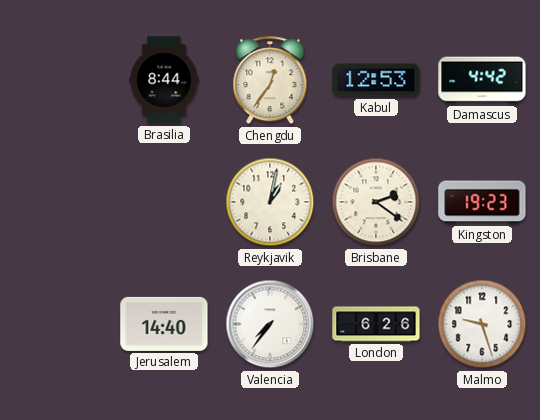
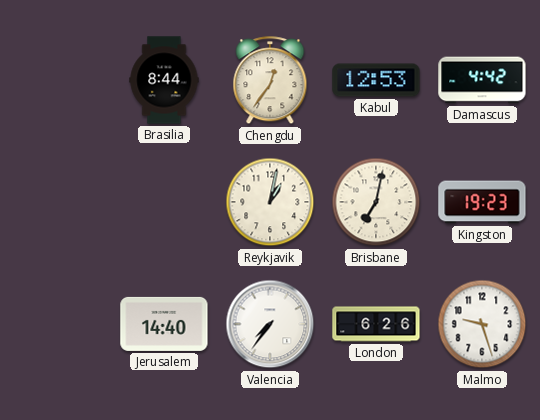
Brisbane: 2:21 -> 7:02 (376, 202)
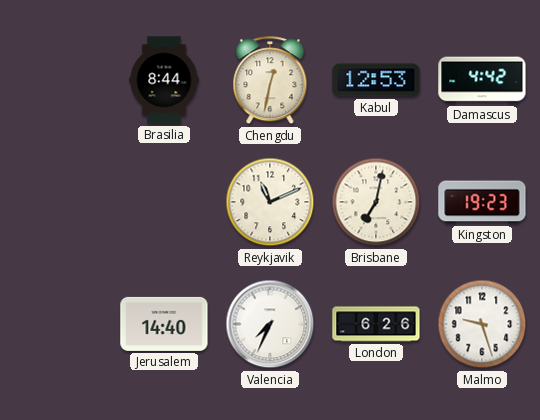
Chengdu: 12:36 -> 12:32 (270, 81)
Reykjavik: 1:02 -> 11:11 (270, 202)
Valencia: 7:36 -> 7:34 (270, 324)
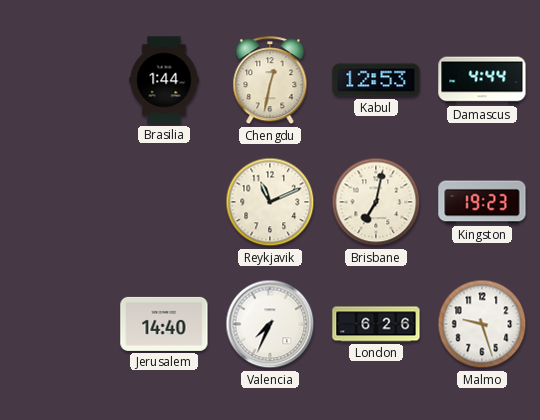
Brasilia: 8:44 -> 1:44 (164, 80)
Damascus: 4:42 -> 4:44 (482, 80)
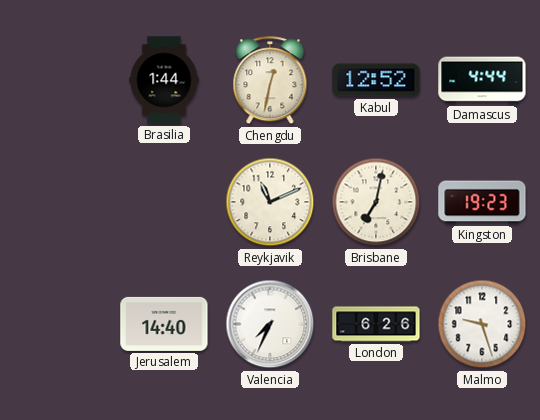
Kabul: 12:53 -> 12:52 (376, 80)
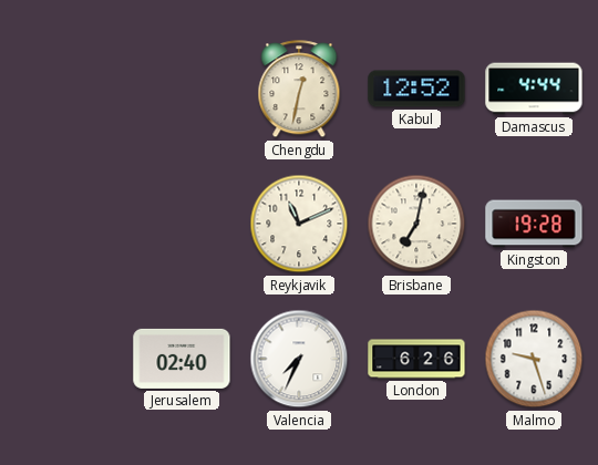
Brasilia: 1:44 -> none (164, 80)
Kingston: 19:23 -> 19:28 (534, 224)
Jerusalem: 14:40 -> 02:40 (182, 359)
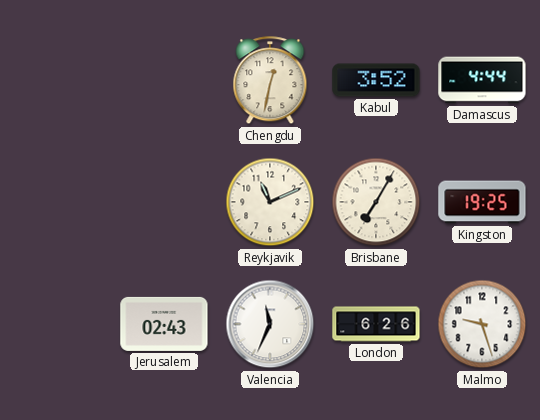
Kabul: 12:52 -> 3:52 (376, 80)
Brisbane: 7:02 -> 7:05 (376, 202)
Kingston: 19:28 -> 19:25 (482, 202)
Jerusalem: 02:40 -> 02:43 (164, 324)
Valencia: 7:34 -> 11:34 (270, 324)
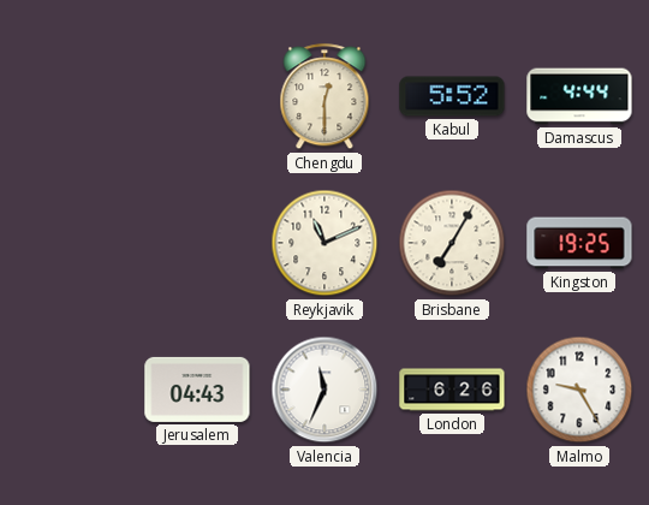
Chengdu: 12:32 -> 12:30 (324, 97)
Kabul: 3:52 -> 5:52 (452, 96)
Jerusalem: 02:43 -> 04:43 (197, 390)
Malmo: 9:27 -> 9:25 (579, 390)
